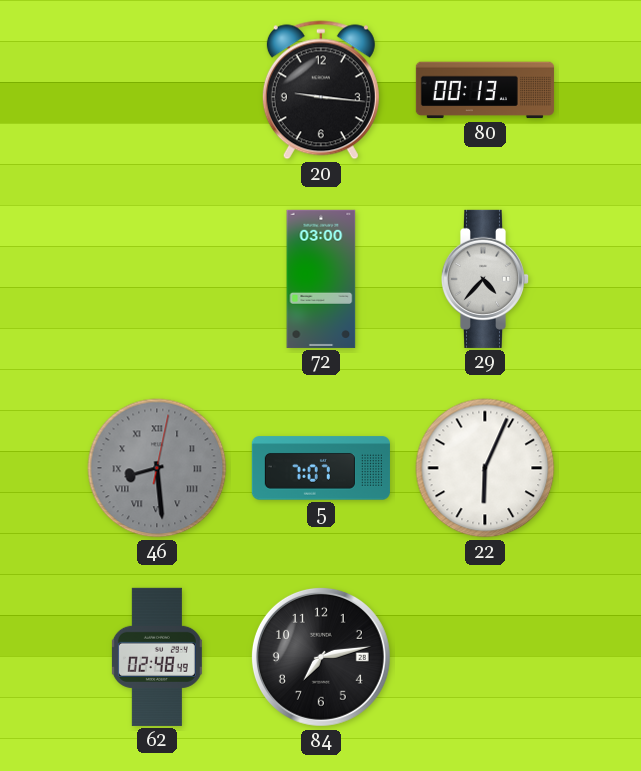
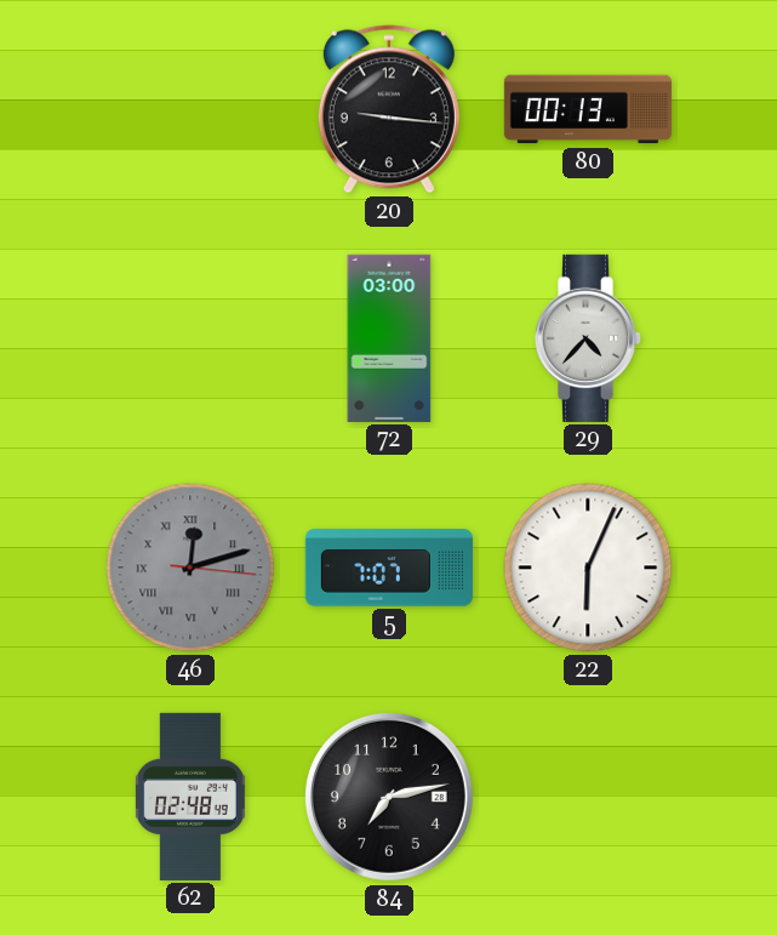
46: 8:29 -> 12:12 (190, 568)
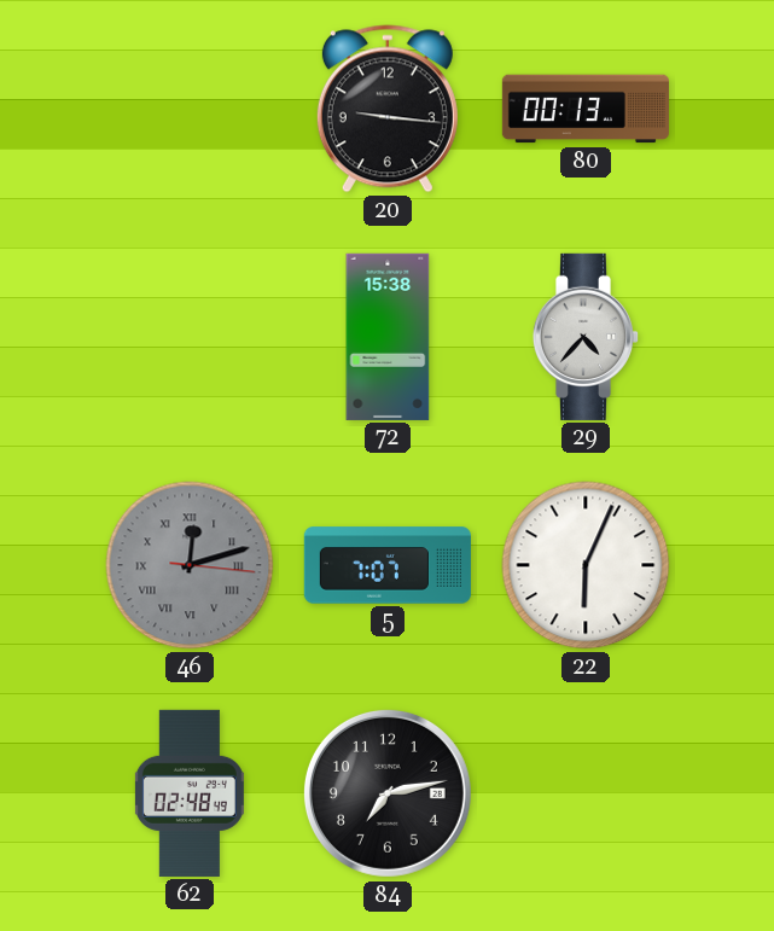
72: 03:00 -> 15:38 (388, 337)
